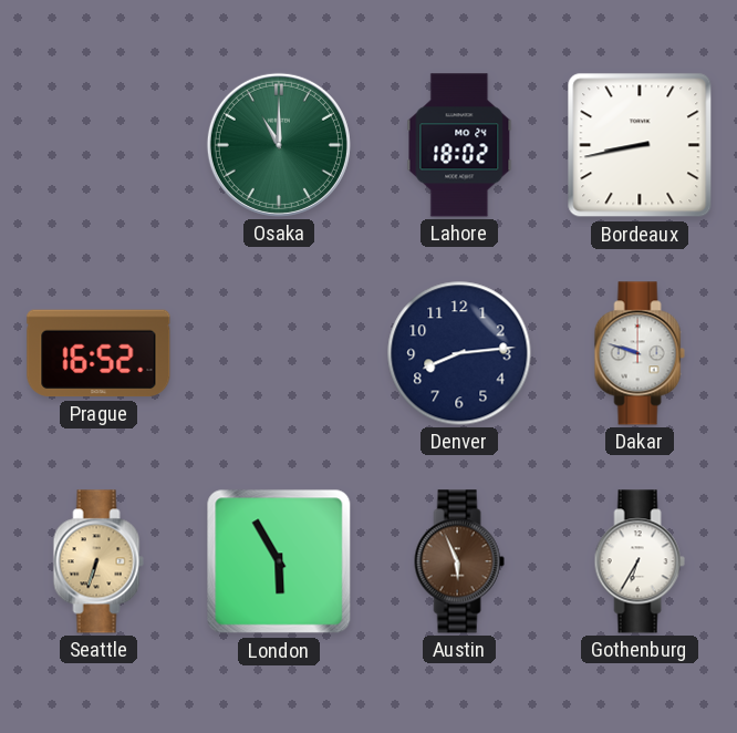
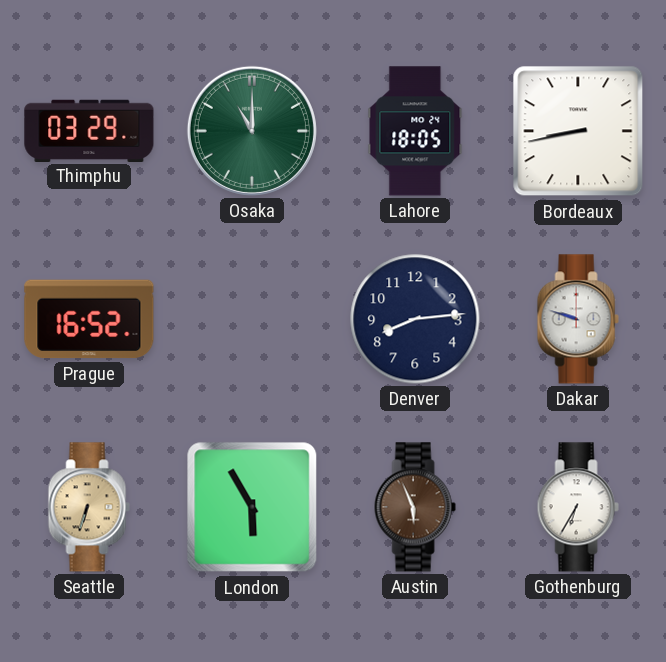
Thimphu: none -> 03:29 (89, 130)
Lahore: 18:02 -> 18:05 (415, 131)
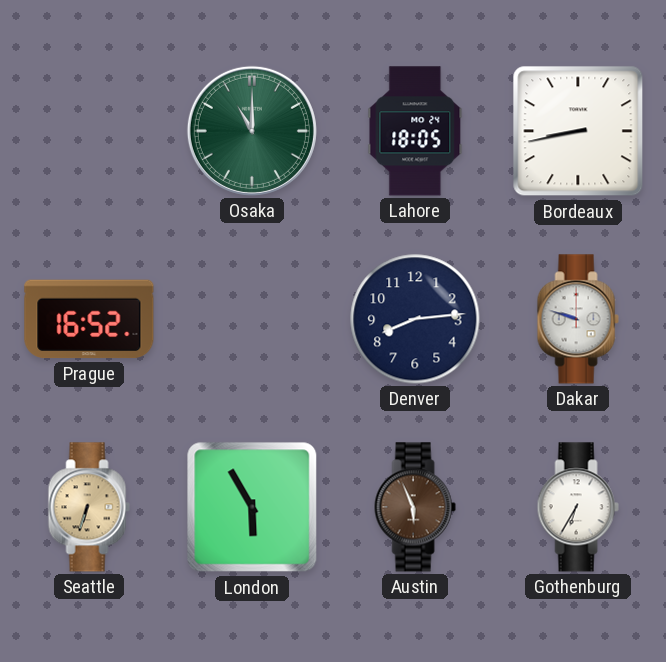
Thimphu: 03:29 -> none (89, 130)
